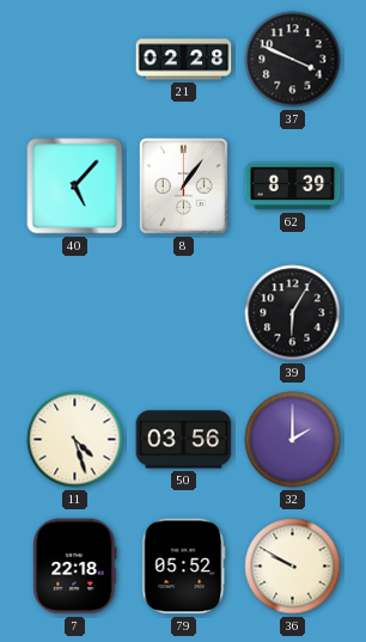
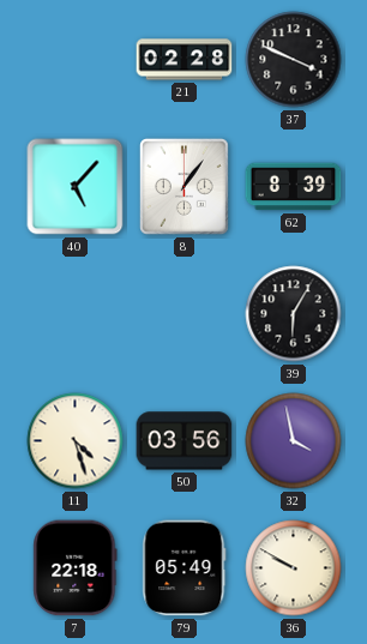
32: 2:00 -> 3:58 (294, 441)
79: 05:52 -> 05:49 (185, 568)
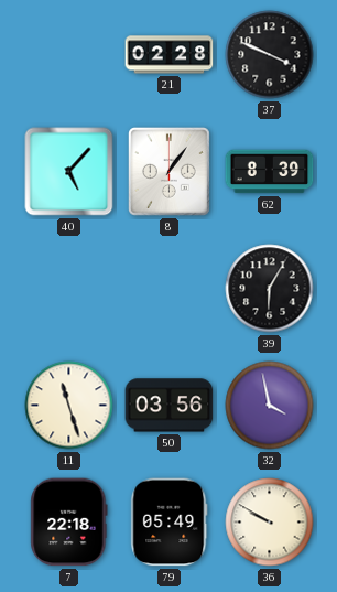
11: 4:27 -> 11:27 (69, 406)
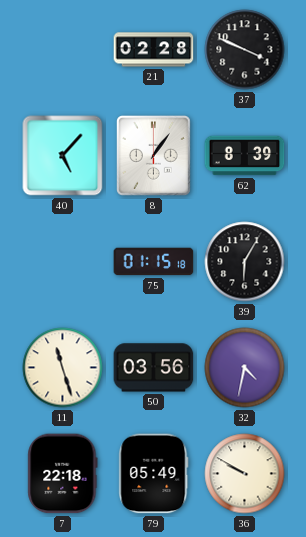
75: none -> 01:15 (154, 262)
32: 3:58 -> 4:32 (245, 368)
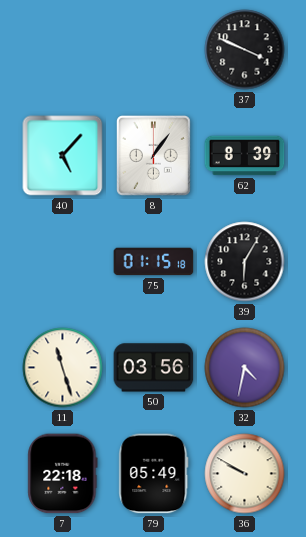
21: 02:28 -> none (154, 50)
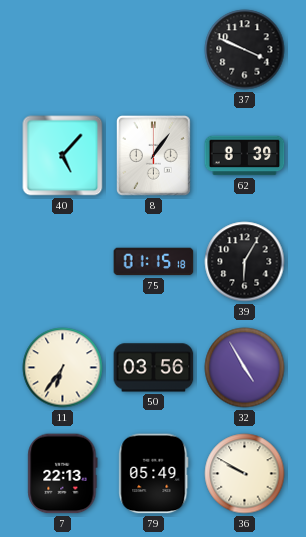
11: 11:27 -> 6:36 (63, 368)
32: 4:32 -> 4:55 (245, 368)
7: 22:18 -> 22:13 (63, 474)
